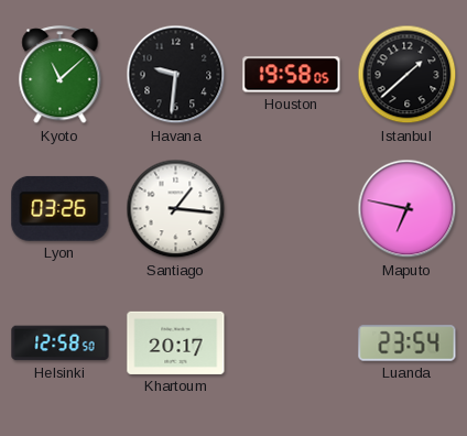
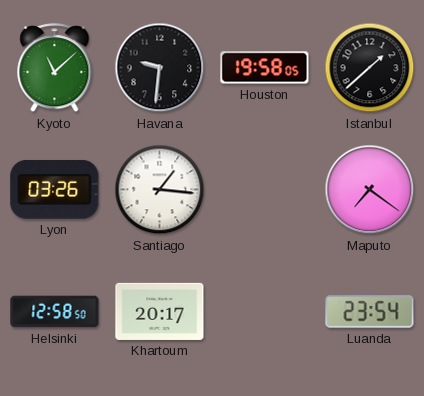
Maputo: 6:47 -> 7:21 (370, 190)
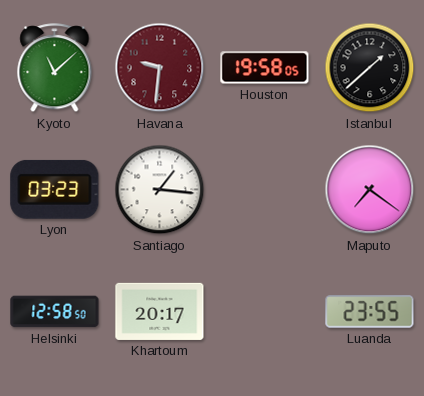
Havana dial: black -> burgundy (160, 68)
Lyon: 03:26 -> 03:23 (55, 189)
Luanda: 23:54 -> 23:55 (370, 312)
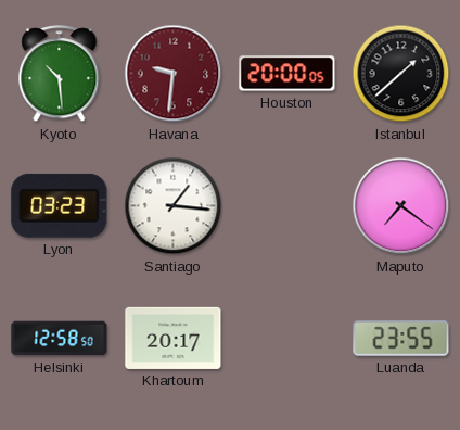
Kyoto: 11:08 -> 10:29 (60, 74)
Houston: 19:58 -> 20:00 (287, 74)
